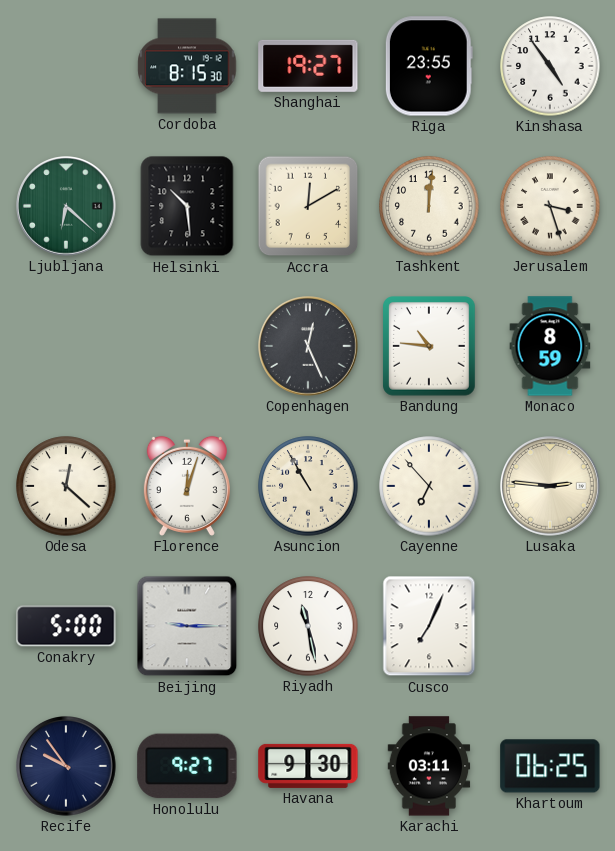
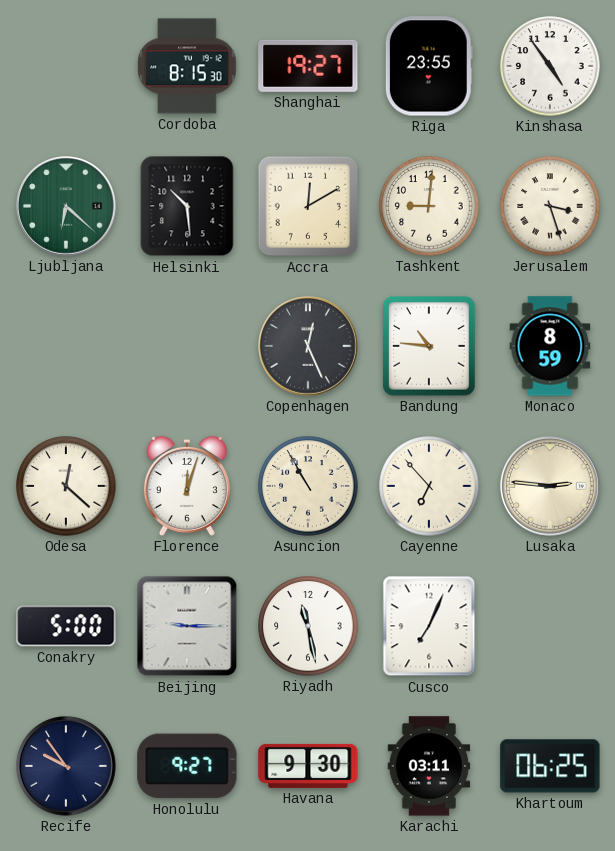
Tashkent: 12:01 -> 9:01 (429, 206)
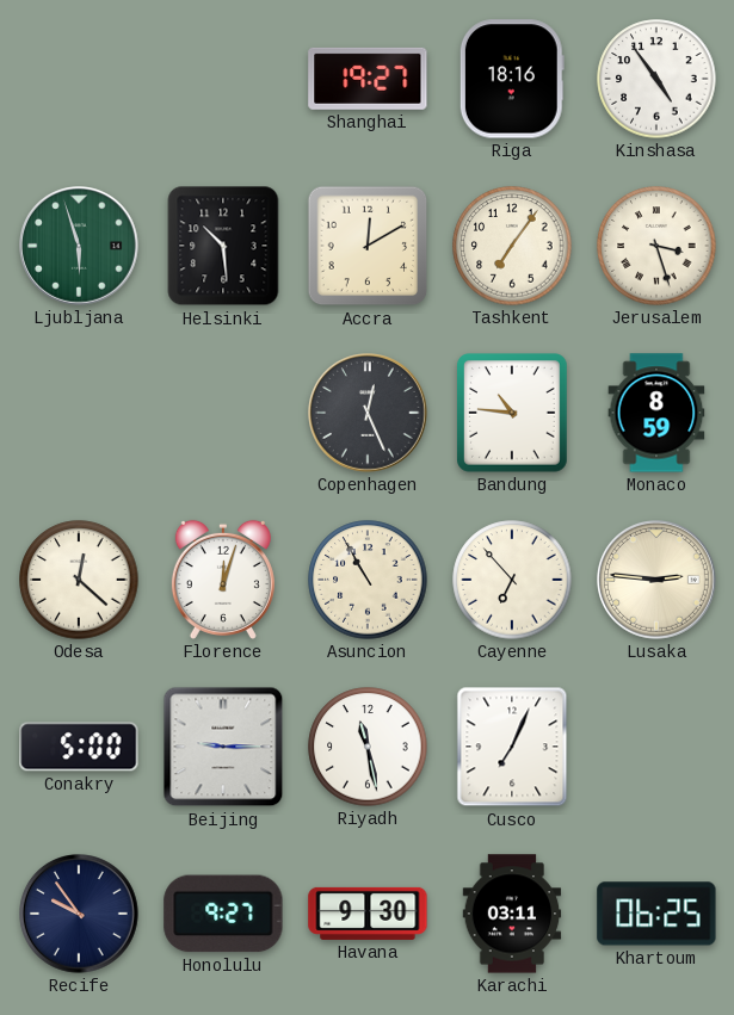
Cordoba: 8:15 -> none (187, 66)
Riga: 23:55 -> 18:16 (512, 79)
Ljubljana: 6:22 -> 5:57 (80, 247)
Tashkent: 9:01 -> 7:06 (512, 246)
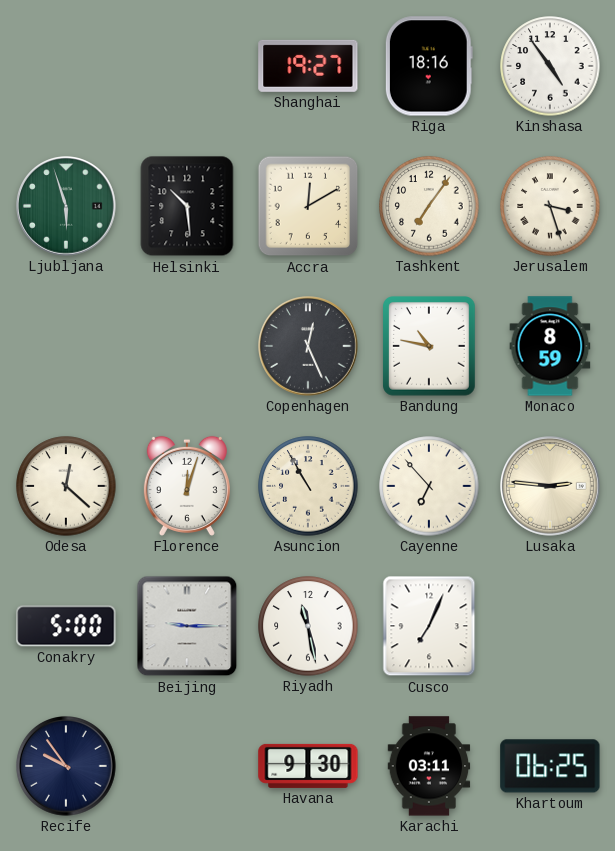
Bandung: 10:46 -> 10:47 (430, 347)
Honolulu: 9:27 -> none (223, 914)
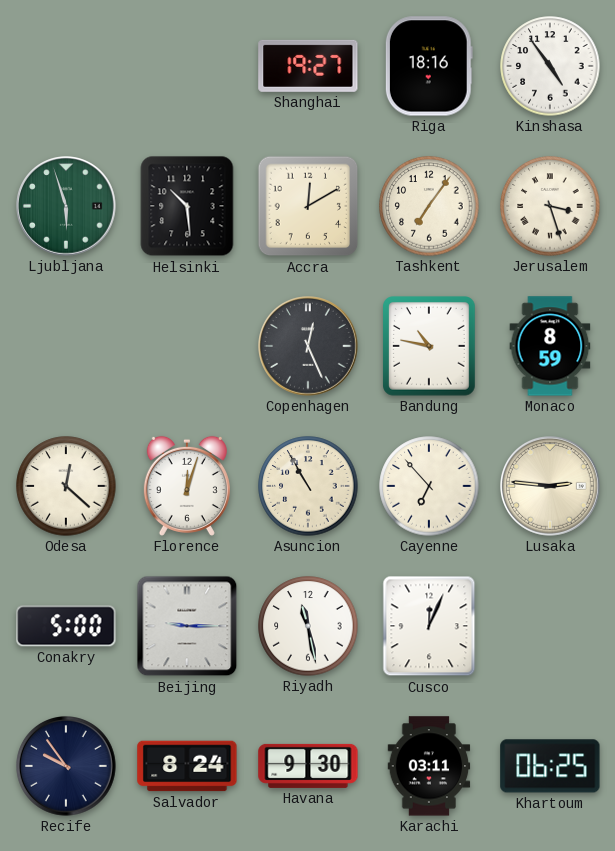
Cusco: 7:04 -> 12:04 (429, 626)
Salvador: none -> 8:24 (187, 766)
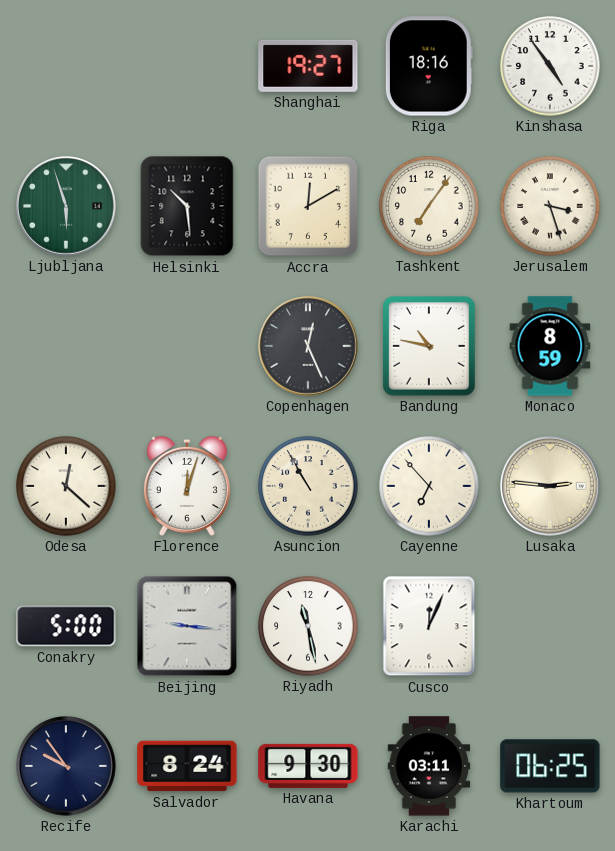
Beijing: 9:15 -> 9:16 (187, 626)
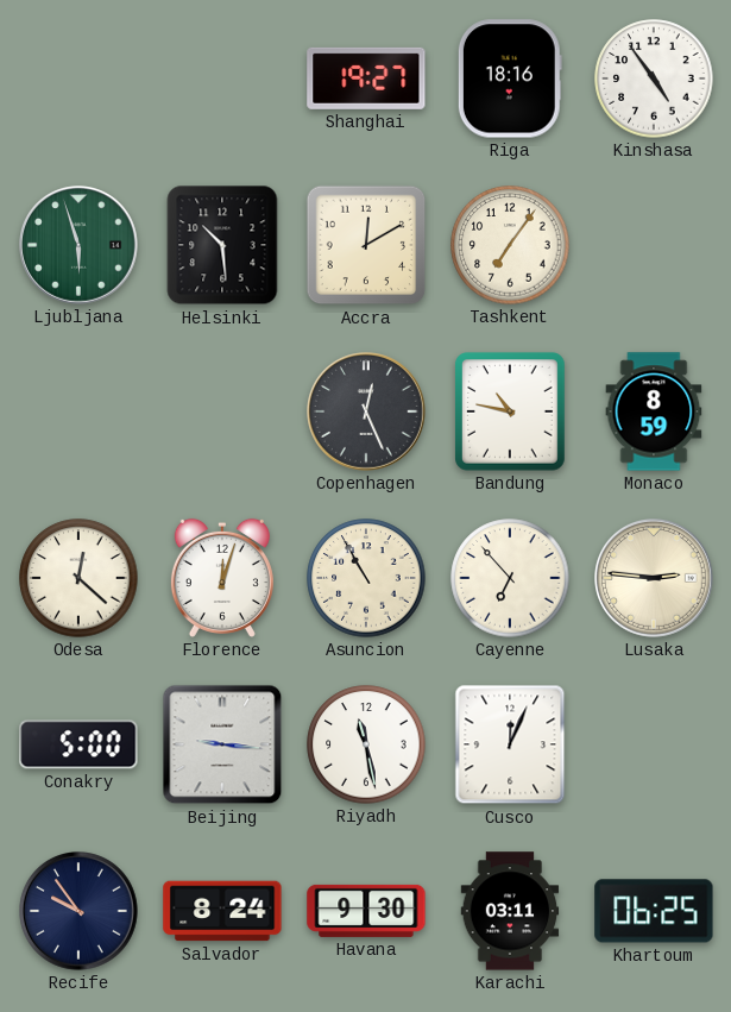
Jerusalem: 3:27 -> none (550, 206)
